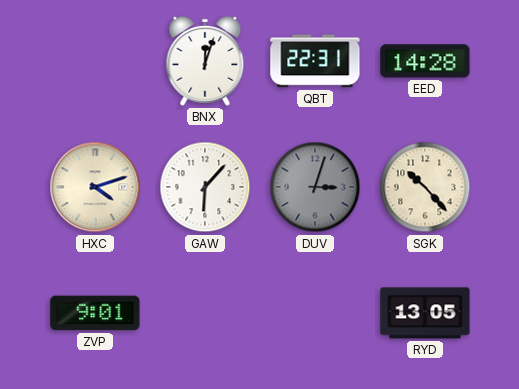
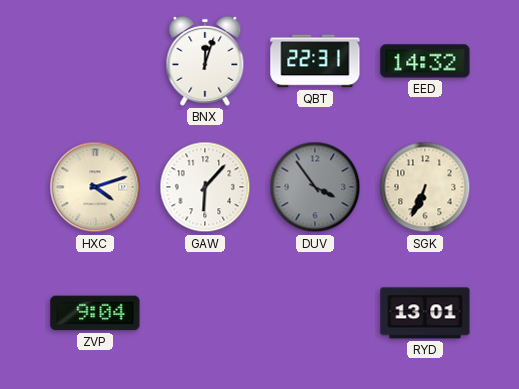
EED: 14:28 -> 14:32 (425, 61)
DUV: 3:03 -> 3:54 (315, 187)
SGK: 10:23 -> 6:34 (425, 187)
ZVP: 9:01 -> 9:04 (95, 313)
RYD: 13:05 -> 13:01 (425, 313)
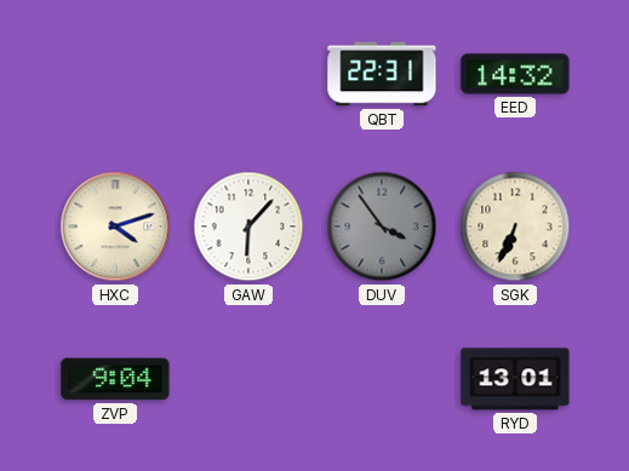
BNX: 12:03 -> none (205, 61)
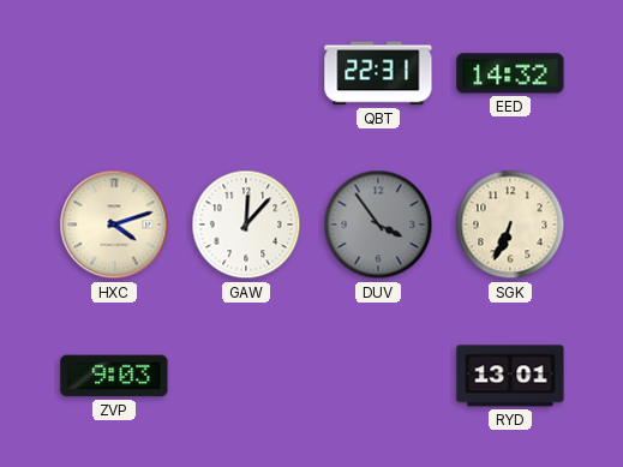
GAW: 6:07 -> 12:07 (246, 224)
ZVP: 9:04 -> 9:03 (114, 376)
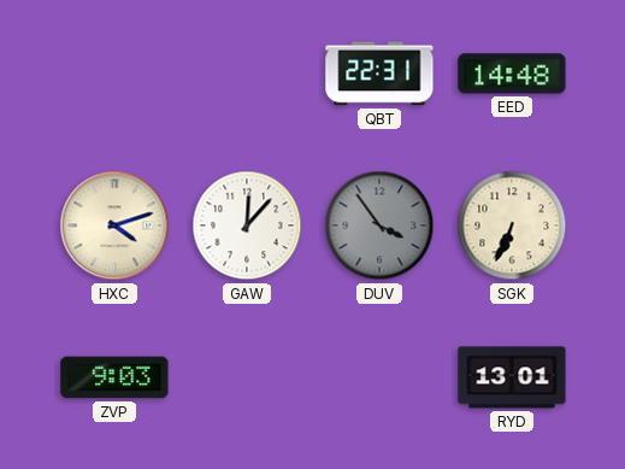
EED: 14:32 -> 14:48 (512, 74)
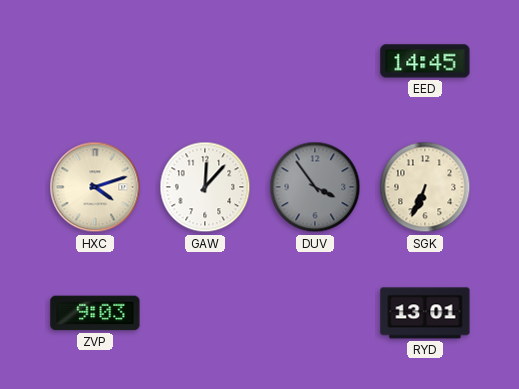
QBT: 22:31 -> none (379, 74)
EED: 14:48 -> 14:45 (425, 61)
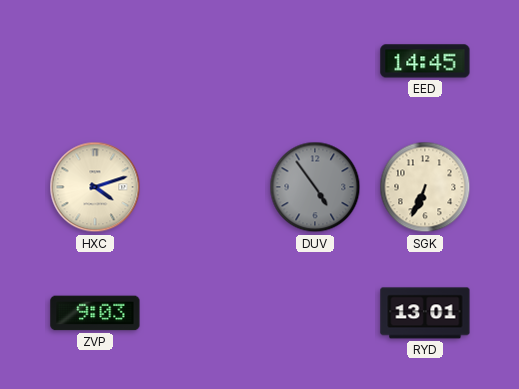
GAW: 12:07 -> none (205, 187)
DUV: 3:54 -> 4:54 (315, 187)
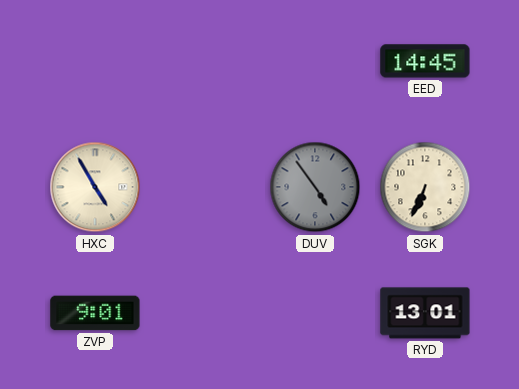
HXC: 4:12 -> 4:55 (95, 187)
ZVP: 9:03 -> 9:01 (95, 313)
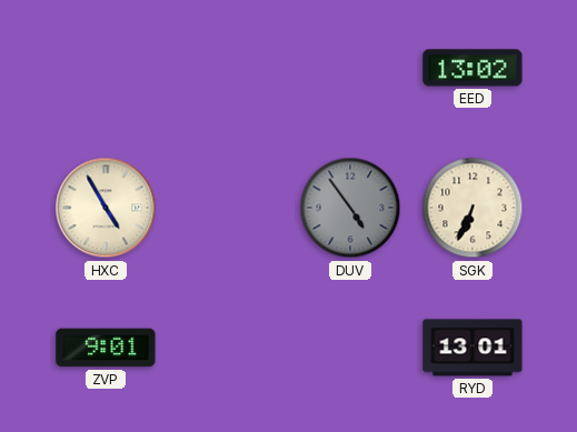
EED: 14:45 -> 13:02 (472, 68)
